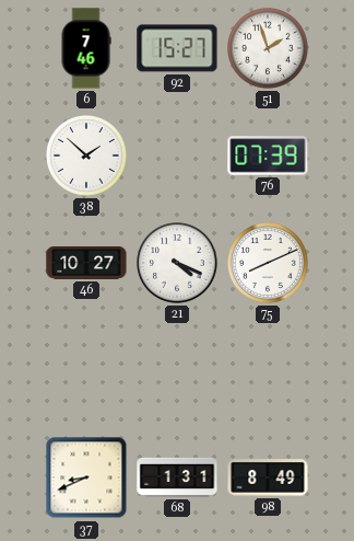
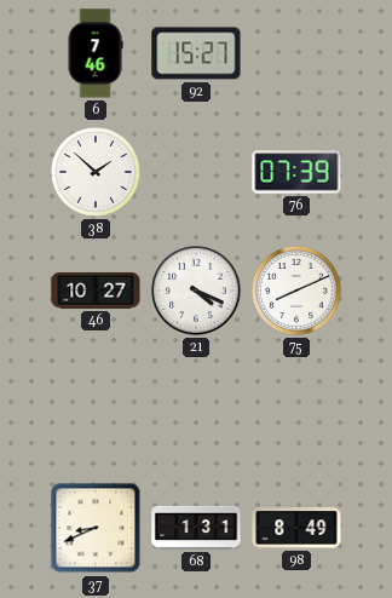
51: 1:57 -> none (269, 49)
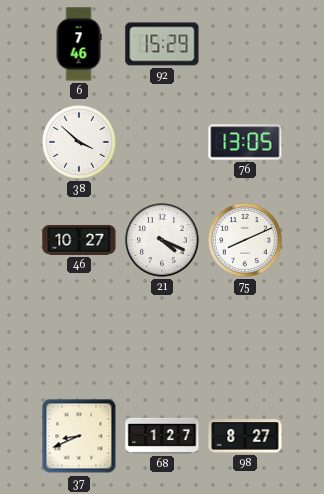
92: 15:27 -> 15:29 (162, 44)
38: 1:52 -> 3:52 (80, 143)
76: 07:39 -> 13:05 (245, 142)
68: 1:31 -> 1:27 (162, 436)
98: 8:49 -> 8:27 (245, 436)
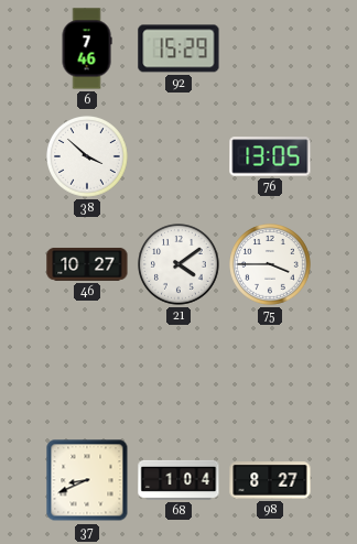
21: 4:19 -> 4:09 (180, 265)
75: 8:11 -> 3:45 (271, 265)
68: 1:27 -> 1:04 (178, 480)
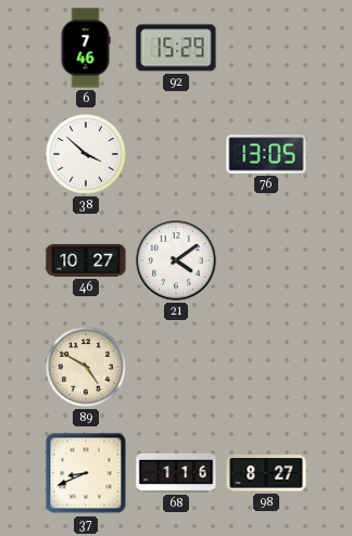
75: 3:45 -> none (271, 265)
89: none -> 4:50 (87, 368)
68: 1:04 -> 1:16 (176, 473)
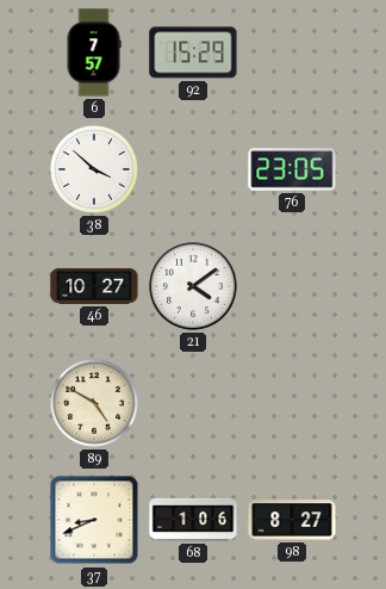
6: 7:46 -> 7:57 (94, 52)
76: 13:05 -> 23:05 (292, 169)
68: 1:16 -> 1:06 (193, 520)
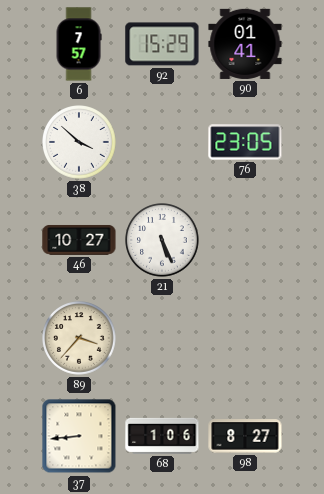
90: none -> 01:41 (245, 44)
21: 4:09 -> 5:26 (163, 241)
89: 4:50 -> 3:37 (80, 339)
37: 8:41 -> 8:44 (79, 436)
